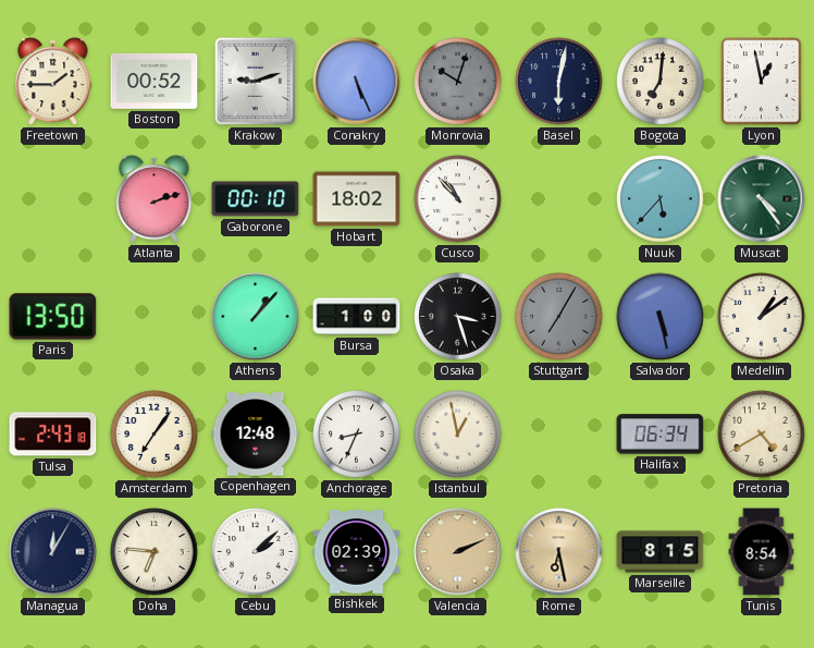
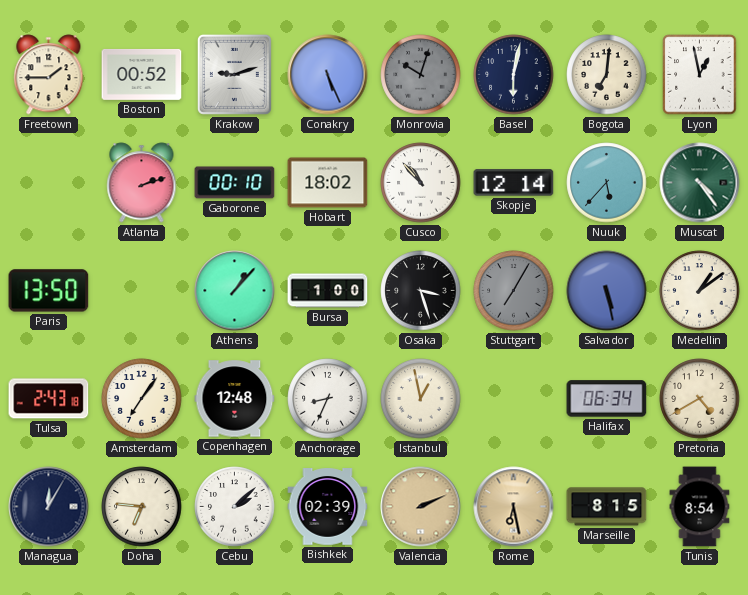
Skopje: none -> 12:14 (514, 183)
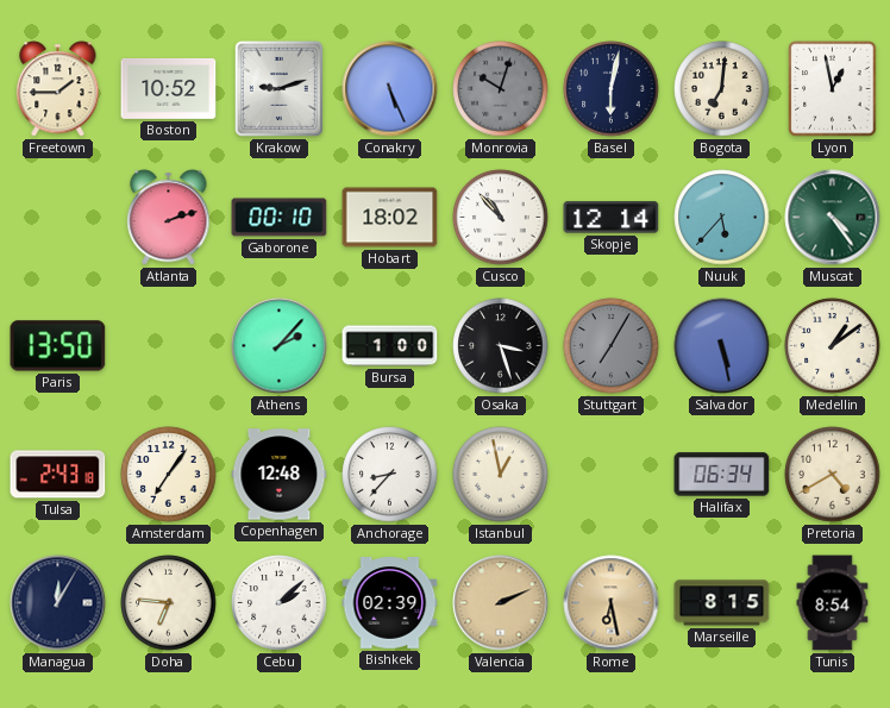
Boston: 00:52 -> 10:52 (169, 88)
Athens: 1:07 -> 2:07 (280, 346)
Anchorage: 8:34 -> 8:37 (390, 475)
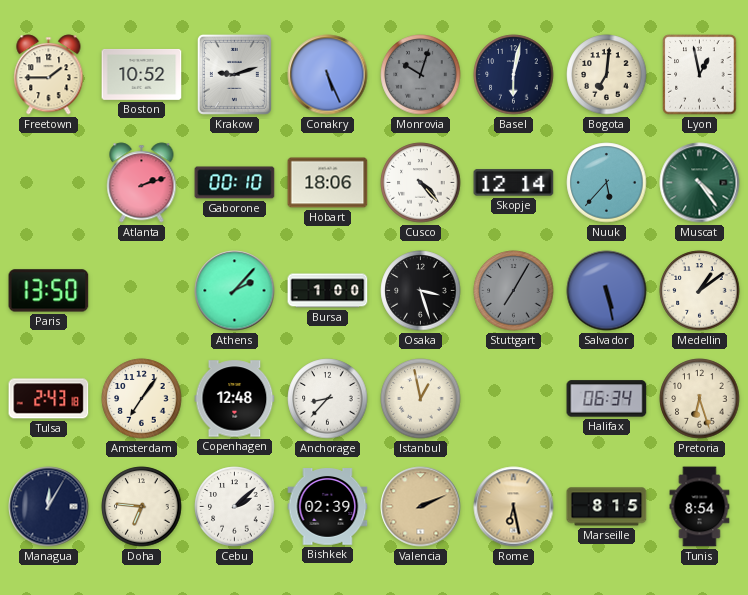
Hobart: 18:02 -> 18:06 (328, 183)
Cusco: 10:53 -> 4:23 (421, 183)
Pretoria: 4:40 -> 6:27 (700, 399)
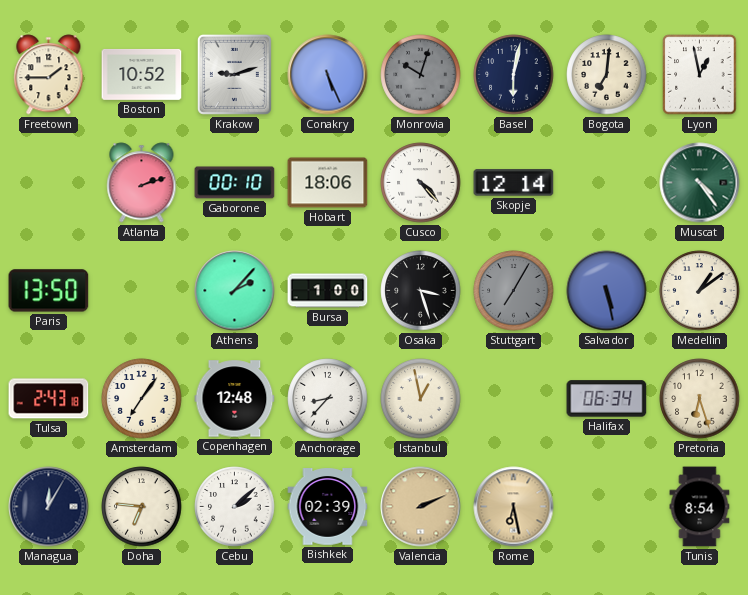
Nuuk: 5:37 -> none (607, 183)
Marseille: 8:15 -> none (607, 507)
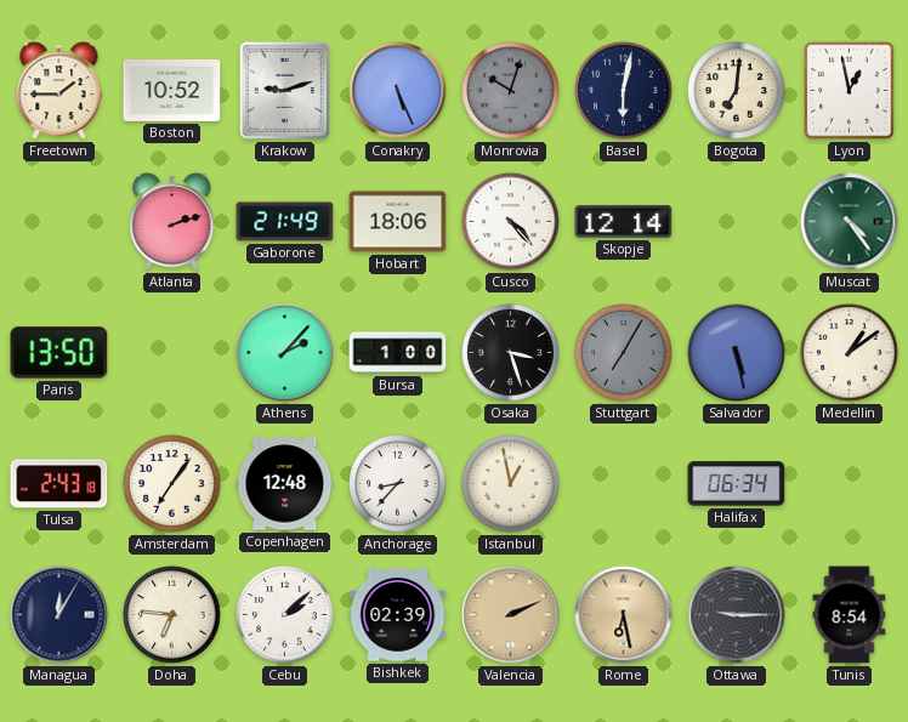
Gaborone: 00:10 -> 21:49 (285, 222)
Pretoria: 6:27 -> none (700, 399)
Ottawa: none -> 9:15 (737, 615)
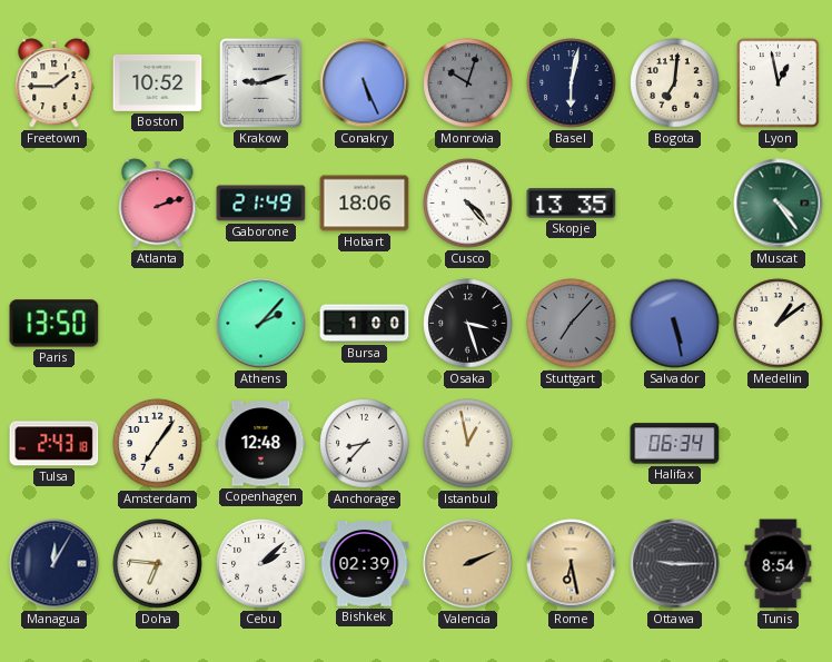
Skopje: 12:14 -> 13:35 (572, 204)
Stuttgart: 7:05 -> 7:07 (572, 324)
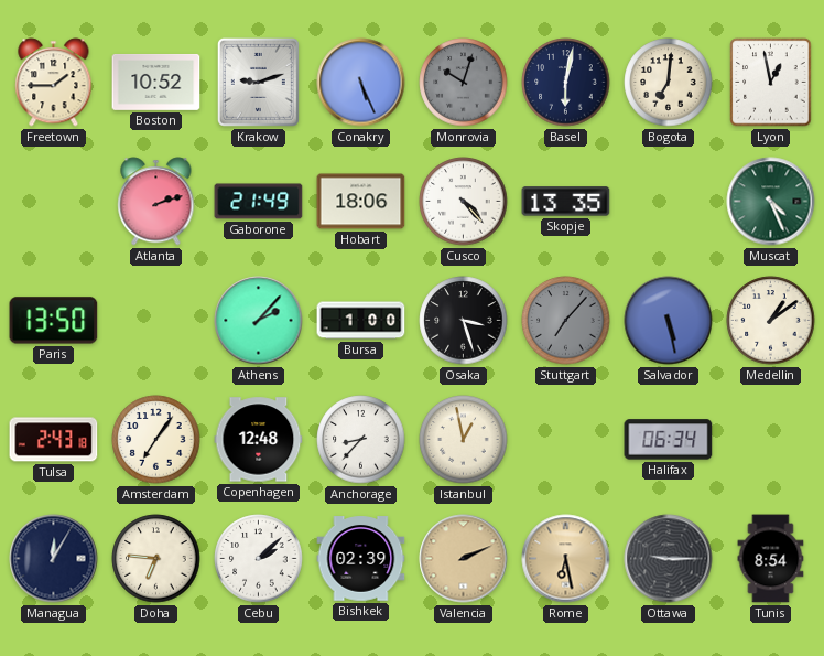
Muscat: 4:24 -> 4:26 (771, 202)
